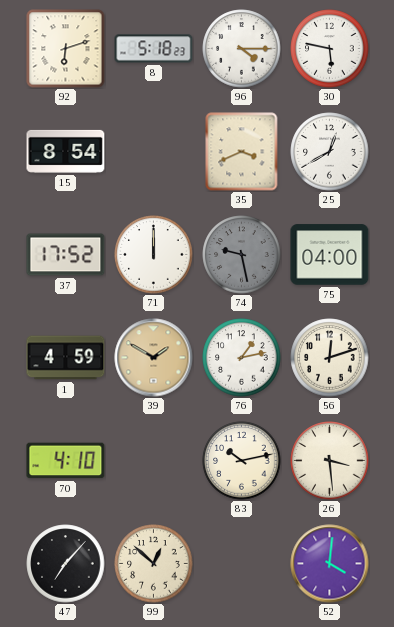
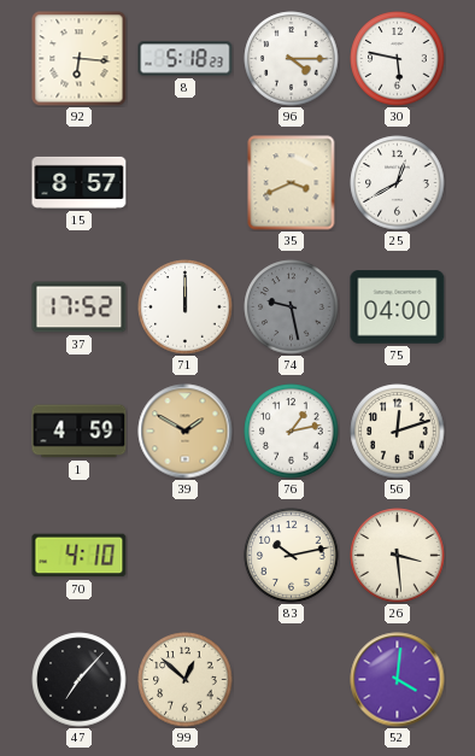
92: 6:12 -> 6:16 (80, 59)
15: 8:54 -> 8:57 (80, 182)
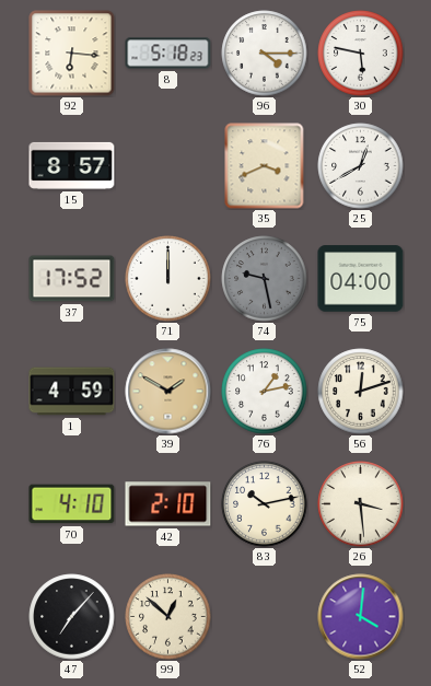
42: none -> 2:10 (168, 504)
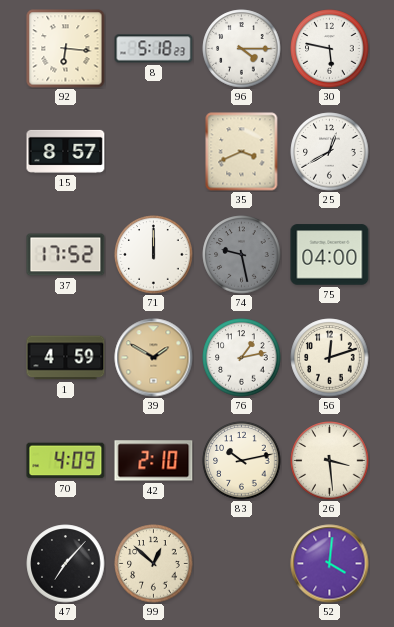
70: 4:10 -> 4:09 (66, 461)
